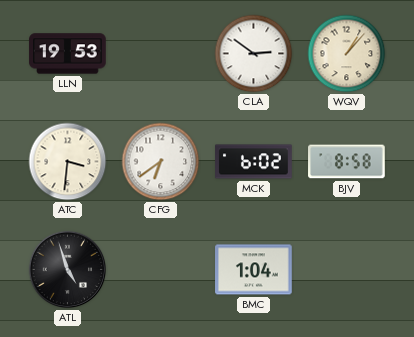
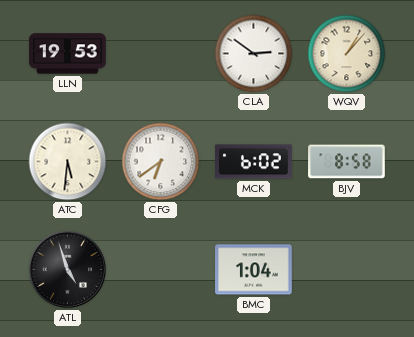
ATC: 3:31 -> 5:31 (68, 162)
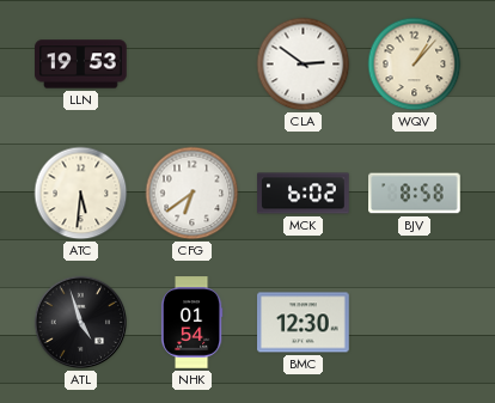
NHK: none -> 01:54 (191, 323)
BMC: 1:04 -> 12:30 (304, 323)
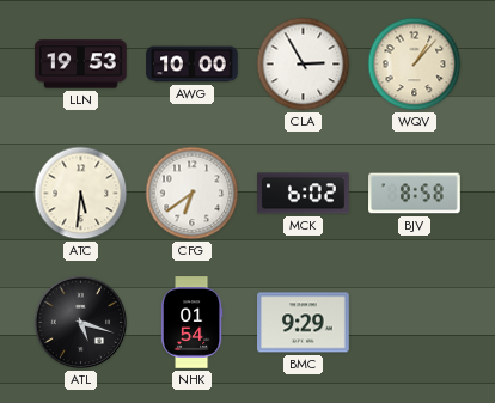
AWG: none -> 10:00 (192, 65)
CLA: 2:51 -> 2:55 (304, 65)
ATL: 4:57 -> 5:18 (81, 323)
BMC: 12:30 -> 9:29 (304, 323)
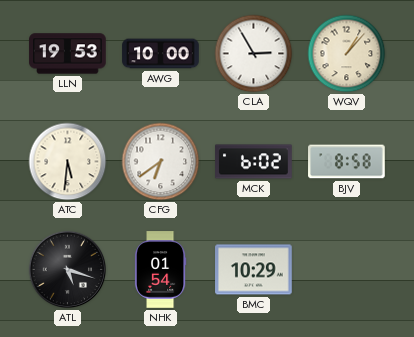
BMC: 9:29 -> 10:29 (254, 270)
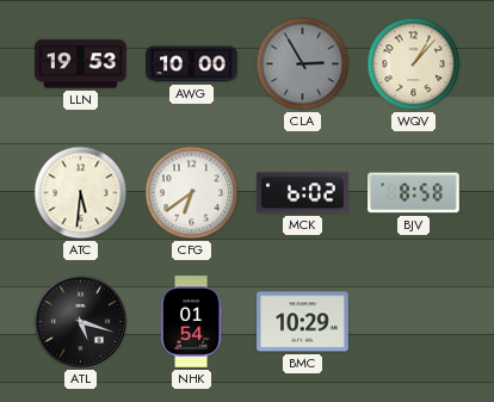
CLA dial: white -> grey (303, 64)
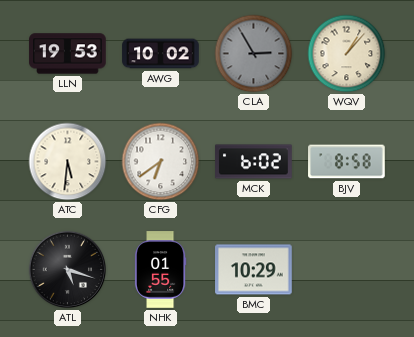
AWG: 10:00 -> 10:02 (161, 54)
NHK: 01:54 -> 01:55 (160, 270)
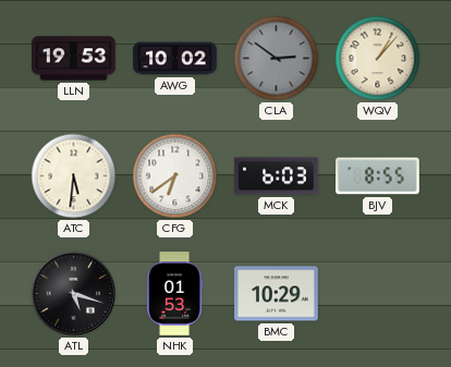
CLA: 2:55 -> 2:51 (277, 59)
MCK: 6:02 -> 6:03 (277, 176)
BJV: 8:58 -> 8:55 (378, 176)
NHK: 01:55 -> 01:53 (174, 294)
